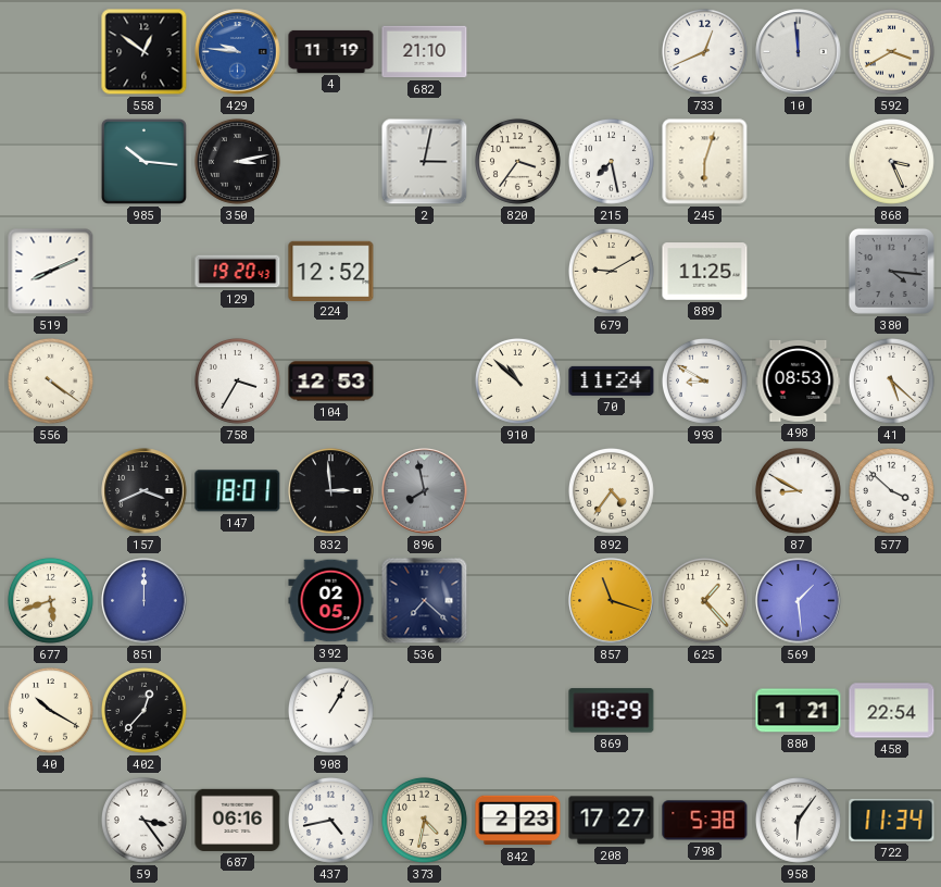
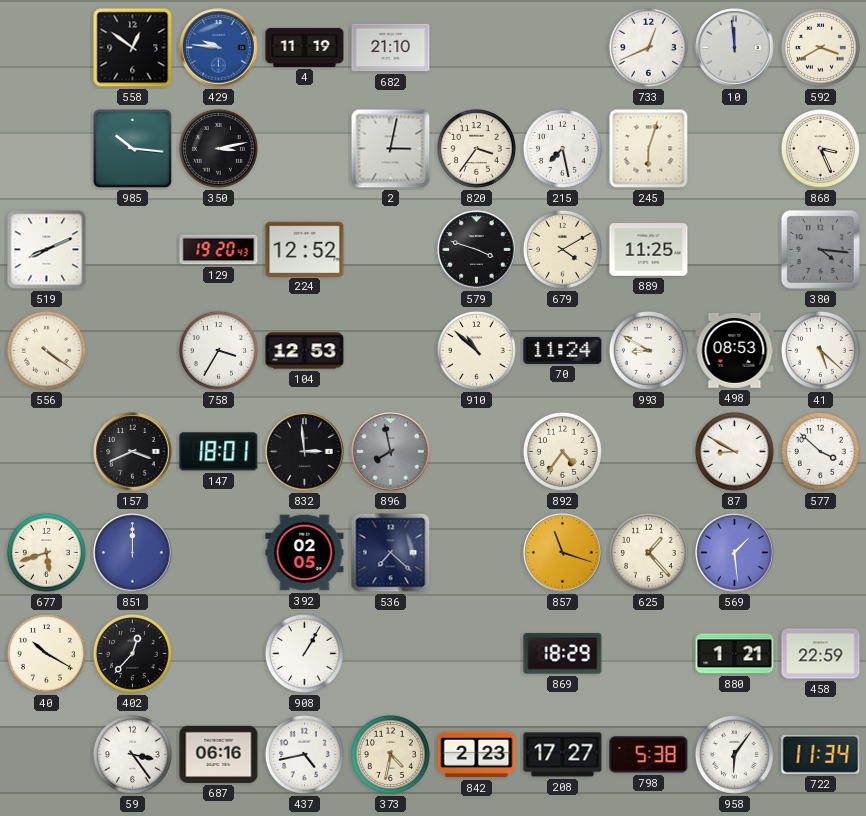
579: none -> 3:48 (477, 250)
679: 9:10 -> 4:10 (562, 249)
458: 22:54 -> 22:59 (821, 654)
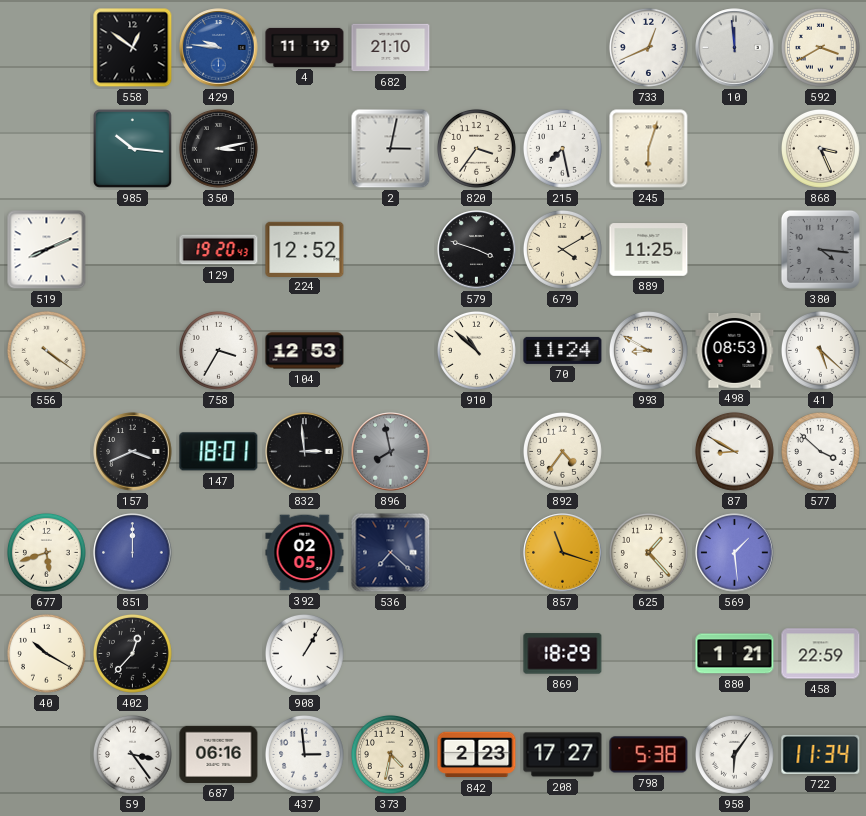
437: 4:43 -> 2:59 (304, 754)
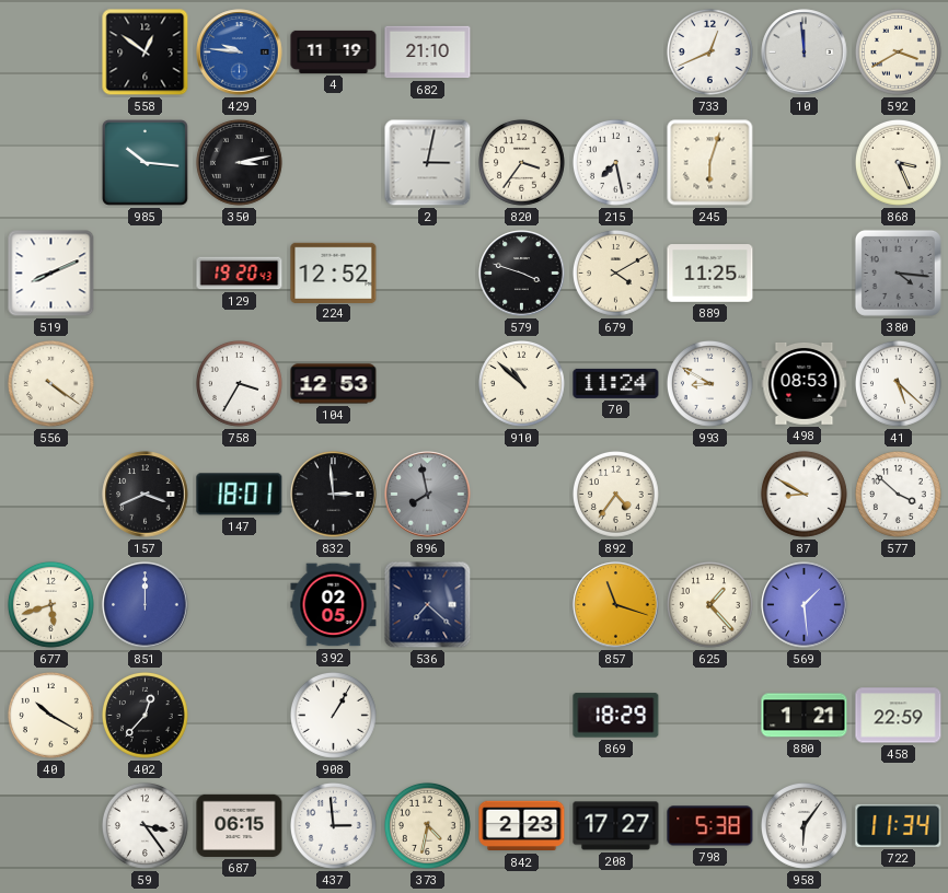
687: 06:16 -> 06:15 (240, 825)
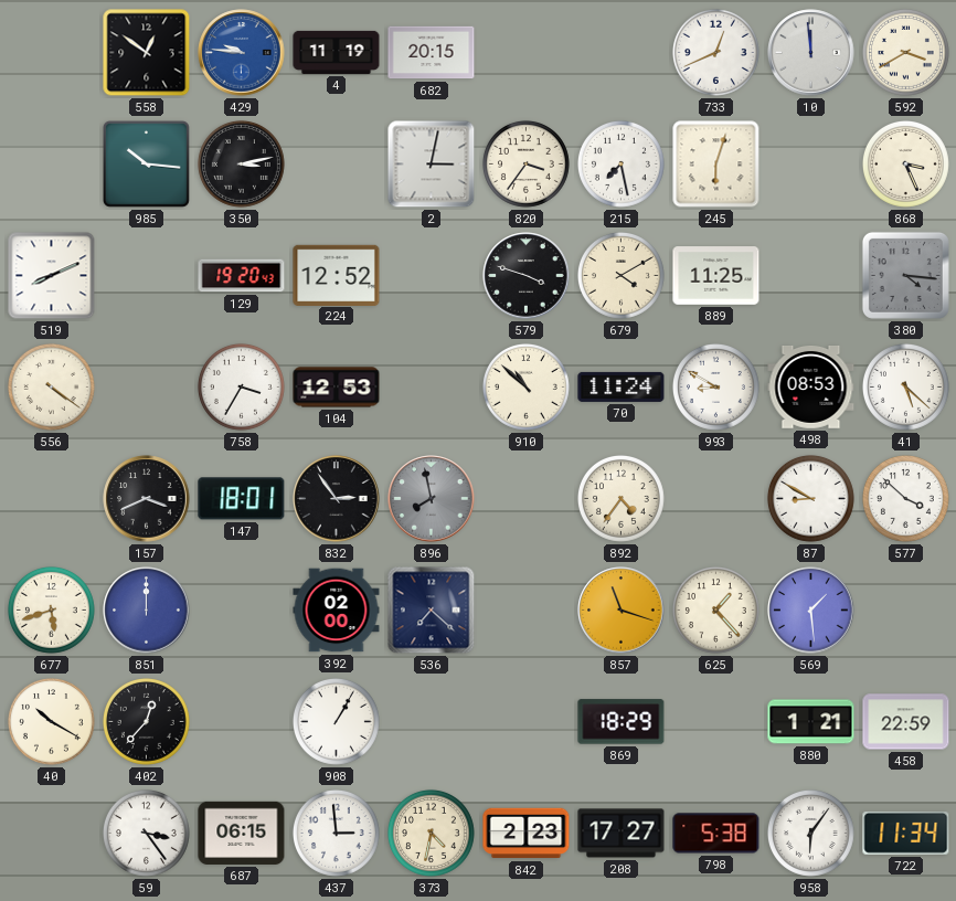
682: 21:10 -> 20:15 (432, 53)
832: 2:59 -> 2:54 (337, 499)
392: 02:05 -> 02:00 (337, 611)
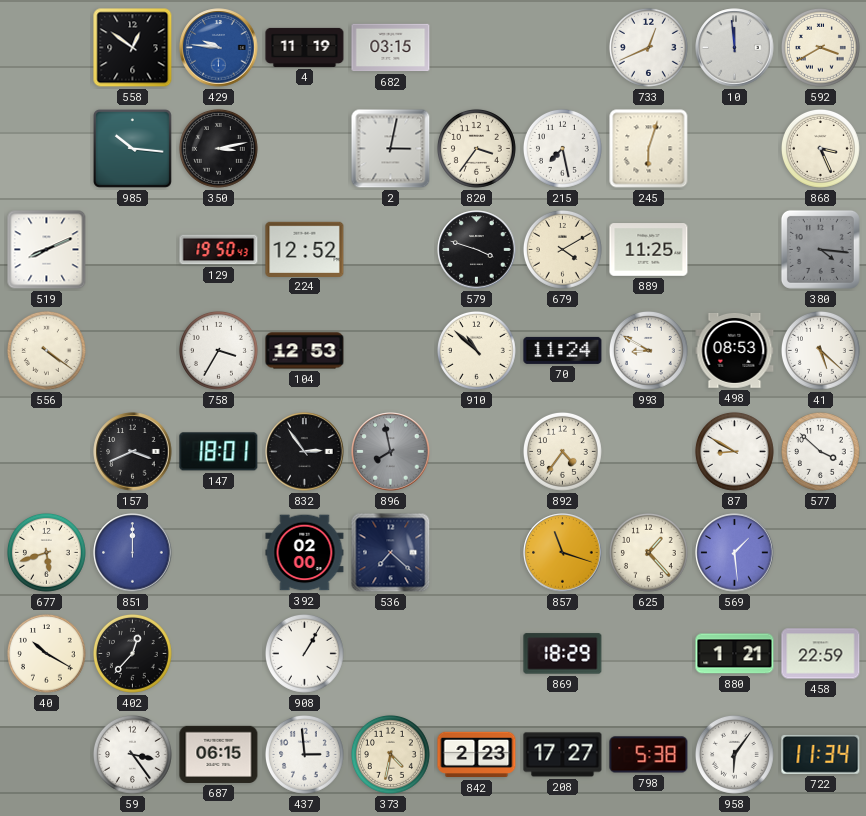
682: 20:15 -> 03:15 (391, 48)
129: 19:20 -> 19:50 (219, 250)
